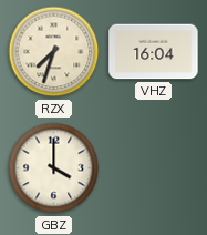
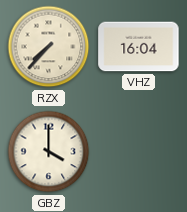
RZX: 7:33 -> 7:37 (49, 47)
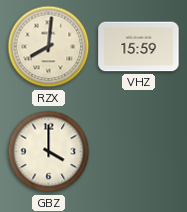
RZX: 7:37 -> 8:01 (49, 47)
VHZ: 16:04 -> 15:59 (139, 47)
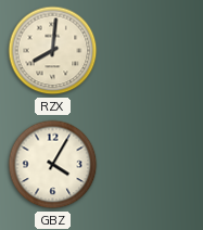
VHZ: 15:59 -> none (139, 47)
GBZ: 4:00 -> 4:05 (53, 165)
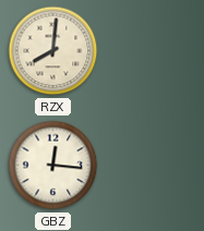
GBZ: 4:05 -> 12:16 (53, 166)
